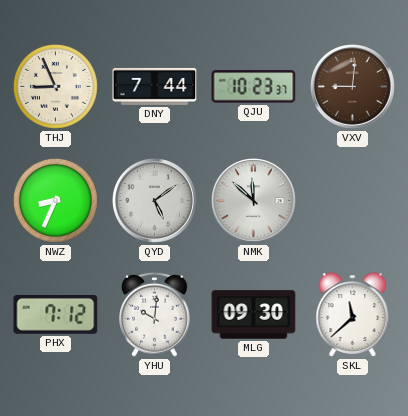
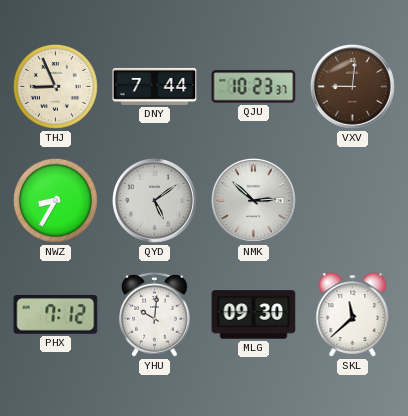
NWZ: 8:34 -> 8:35 (55, 200)
NMK: 11:52 -> 2:52 (254, 201)
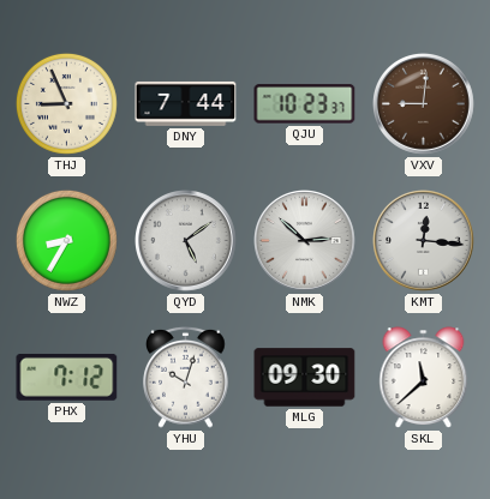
KMT: none -> 12:16 (424, 241)
YHU: 10:01 -> 10:03 (186, 377)
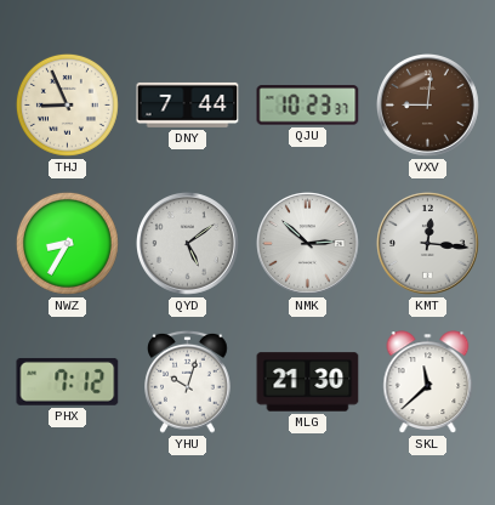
MLG: 09:30 -> 21:30 (308, 382)
